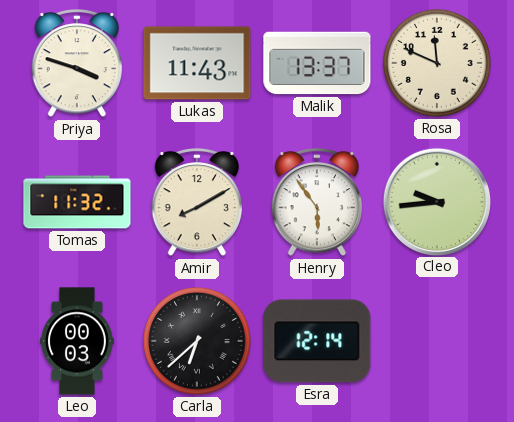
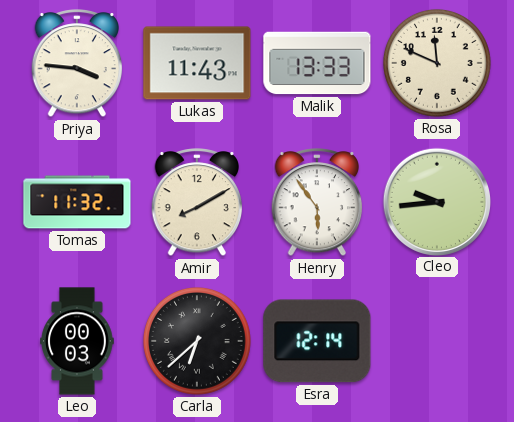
Priya: 3:48 -> 3:46 (77, 64)
Malik: 13:37 -> 13:33 (317, 63)
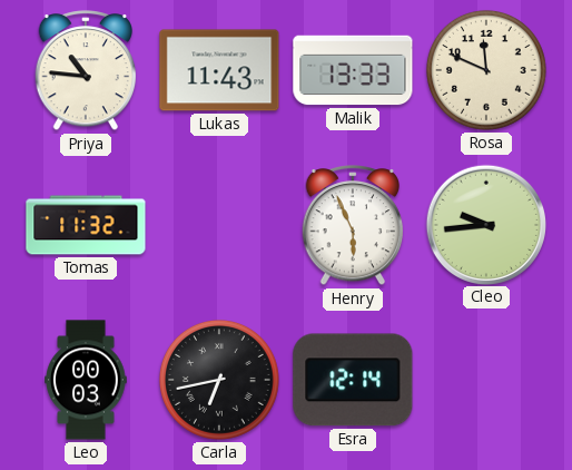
Priya: 3:46 -> 10:46 (86, 71)
Amir: 8:10 -> none (197, 203)
Henry: 5:54 -> 5:56 (353, 226)
Carla: 6:38 -> 6:43 (219, 380)
